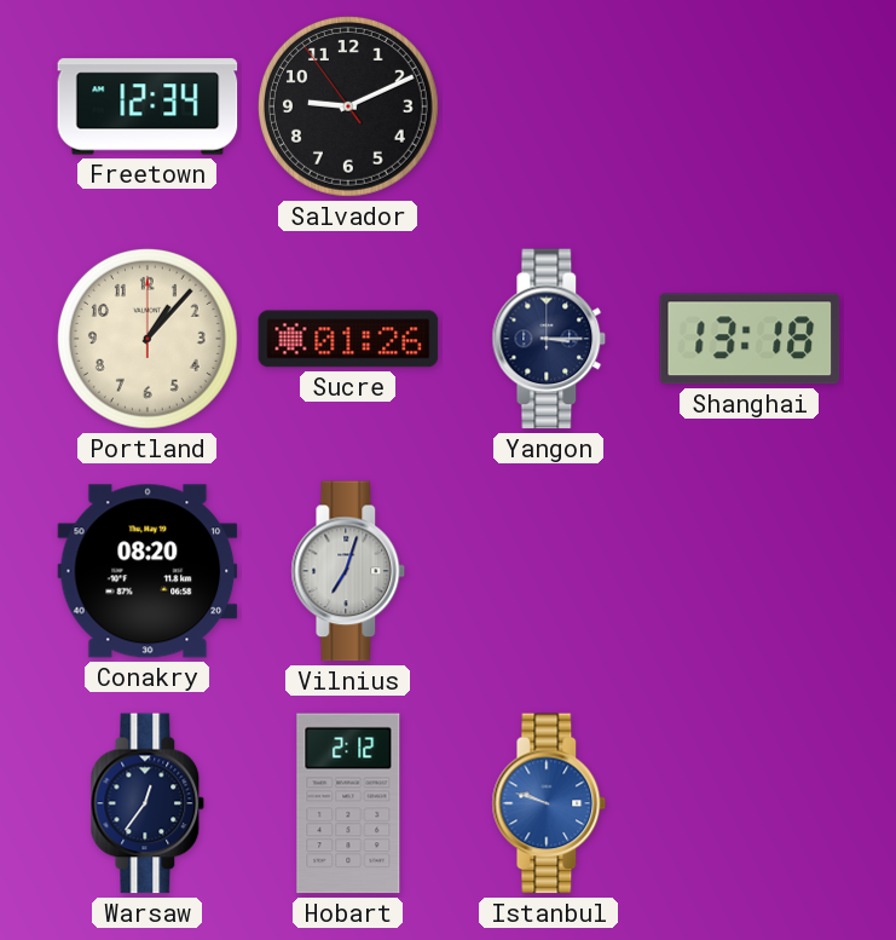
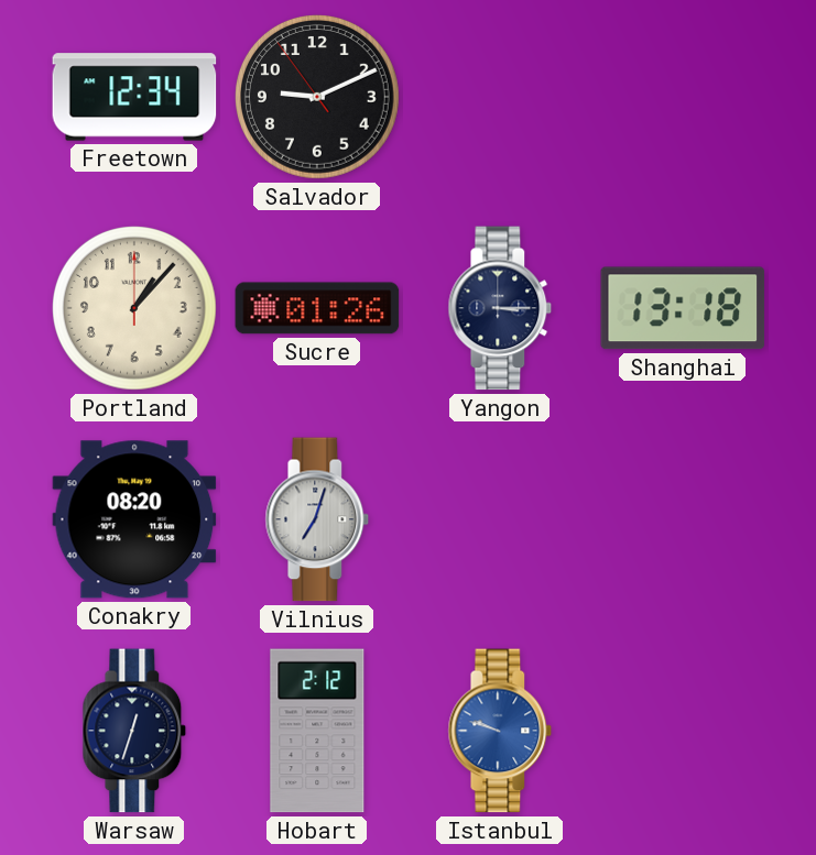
Warsaw: 12:36 -> 12:33 (134, 731)
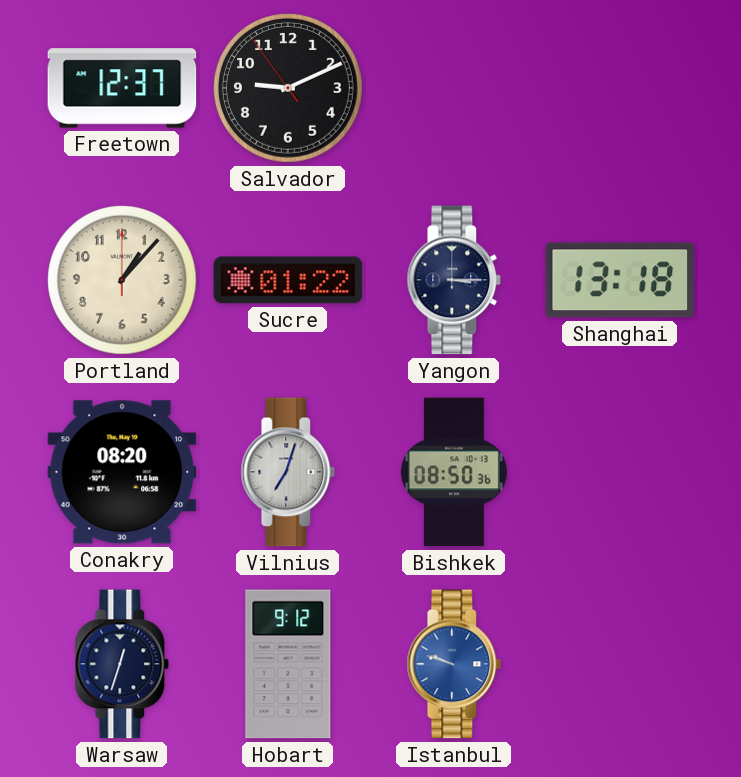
Freetown: 12:34 -> 12:37 (122, 88)
Sucre: 01:26 -> 01:22 (288, 280)
Bishkek: none -> 08:50 (454, 472)
Hobart: 2:12 -> 9:12 (288, 664)
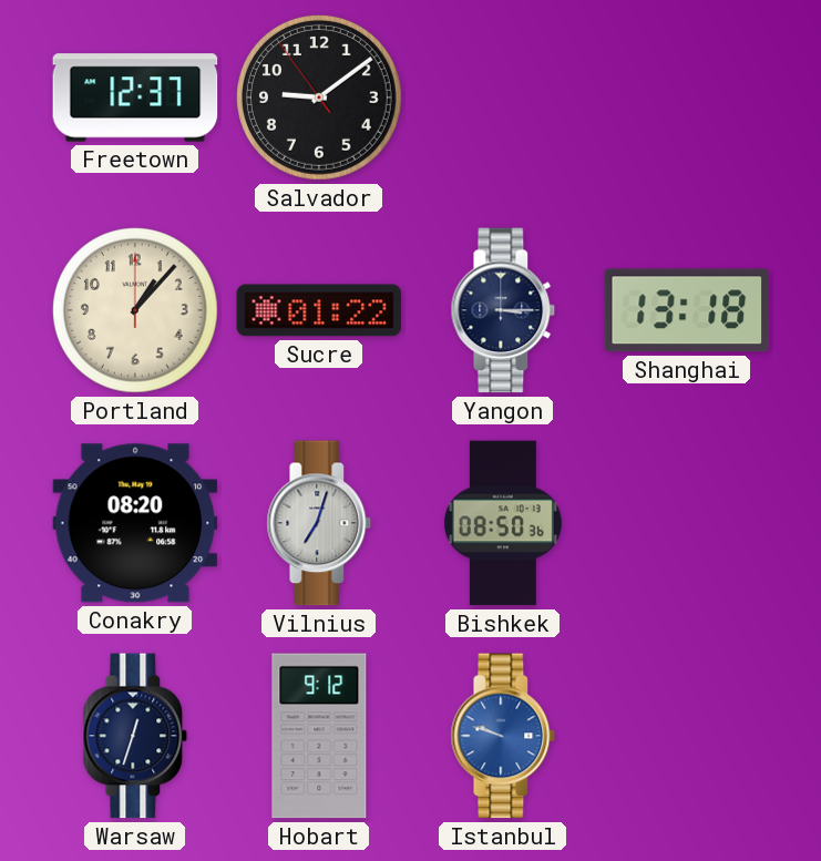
Salvador: 9:10 -> 9:08 (319, 98)
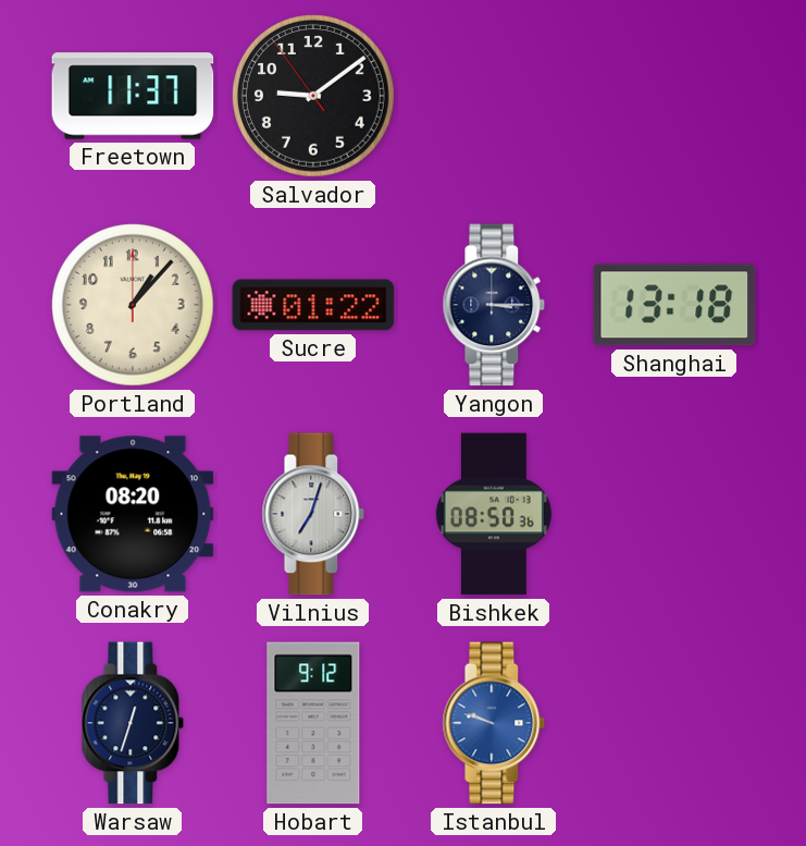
Freetown: 12:37 -> 11:37 (133, 96)
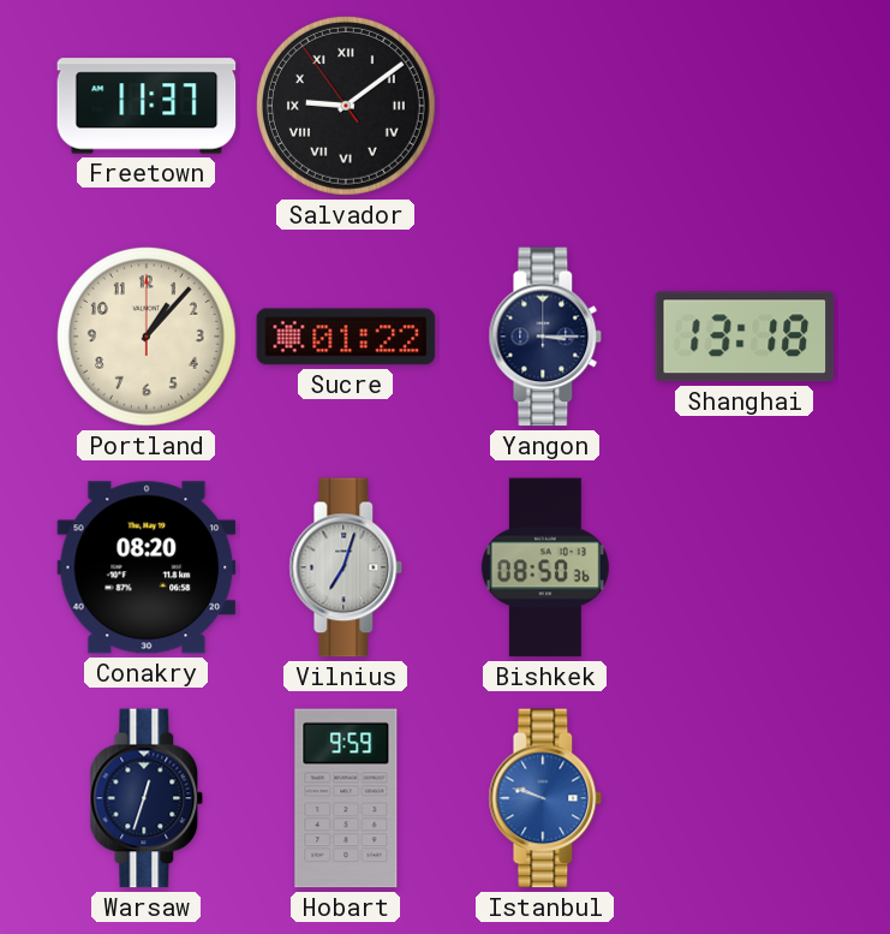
Salvador numerals: Arabic -> Roman (346, 106)
Hobart: 9:12 -> 9:59 (346, 798)
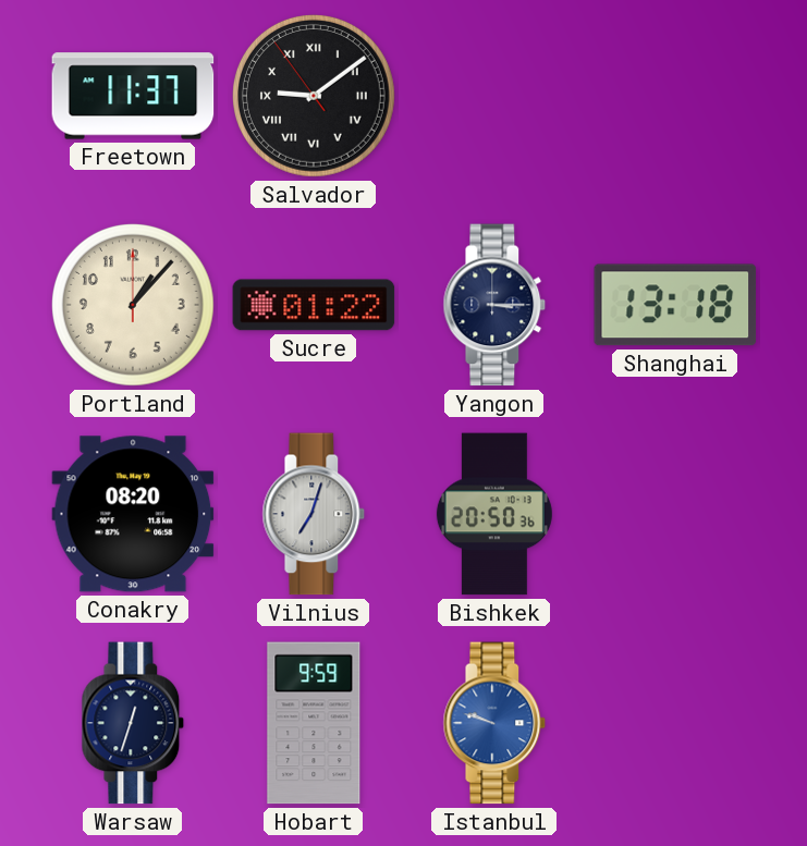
Bishkek: 08:50 -> 20:50 (494, 514)
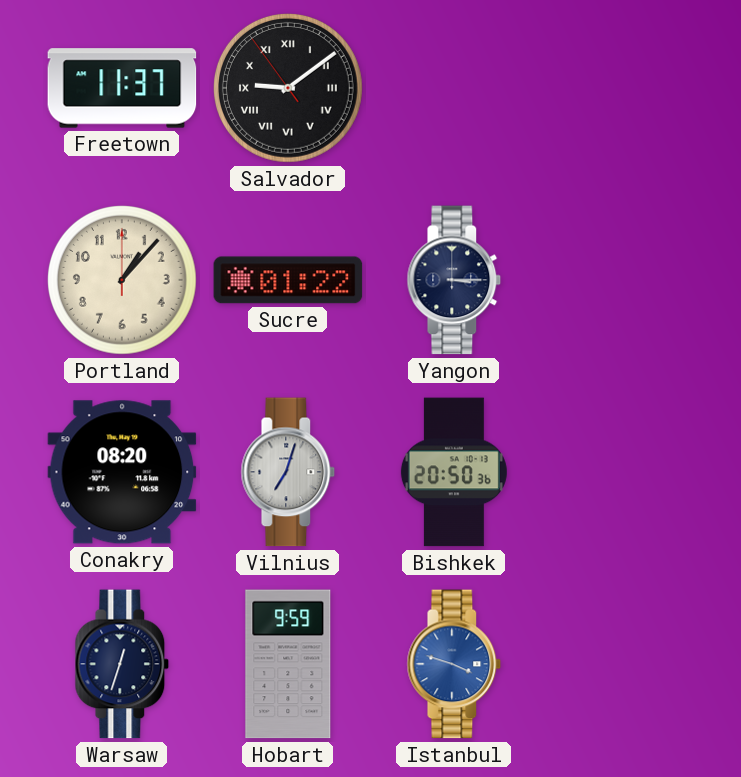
Shanghai: 13:18 -> none (675, 305)
Istanbul: 9:48 -> 3:48 (454, 664)
